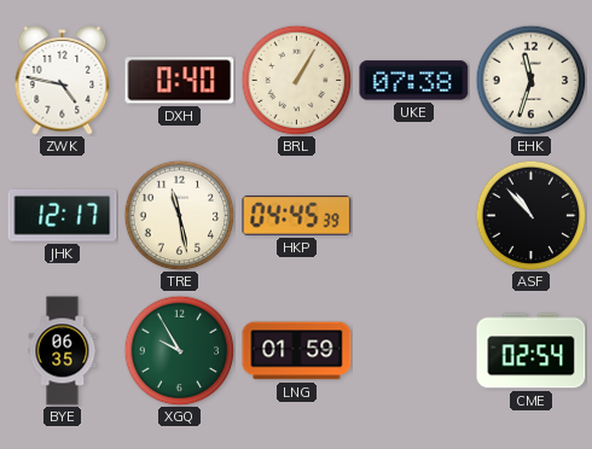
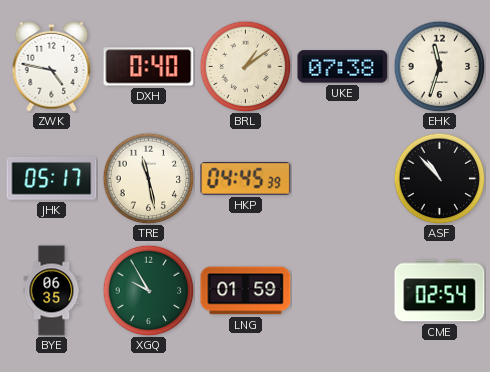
BRL: 1:05 -> 1:09 (245, 66)
JHK: 12:17 -> 05:17 (52, 179)
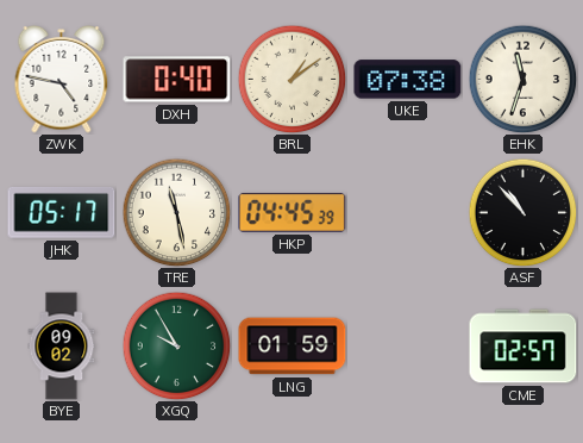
BYE: 06:35 -> 09:02 (62, 347)
CME: 02:54 -> 02:57 (524, 347)
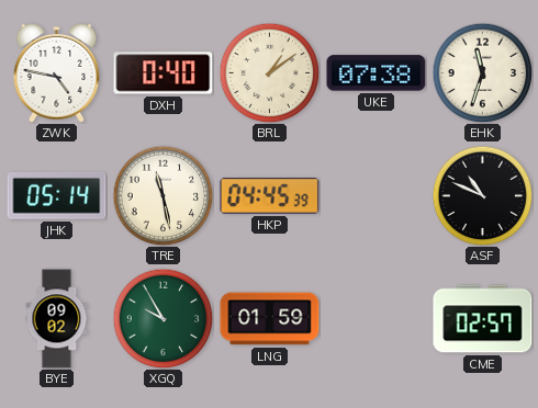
JHK: 05:17 -> 05:14 (57, 196)
ASF: 10:53 -> 10:49 (482, 195)
